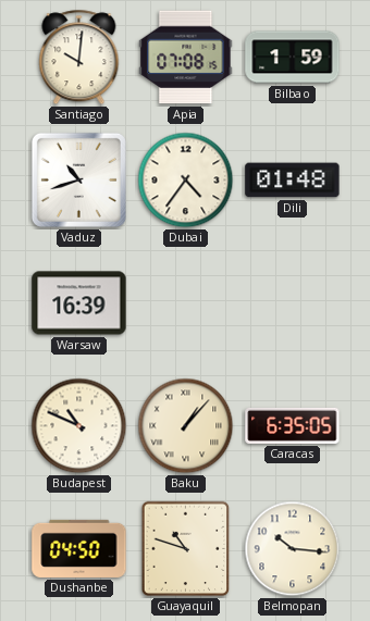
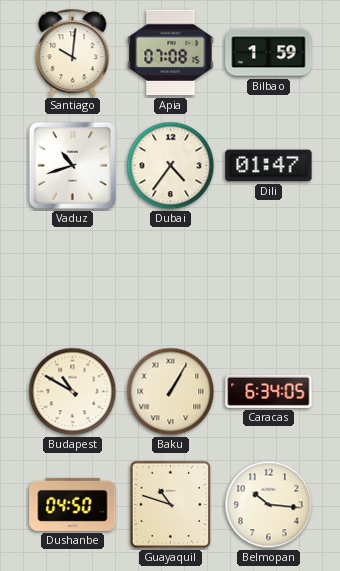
Dili: 01:48 -> 01:47 (269, 166)
Warsaw: 16:39 -> none (79, 303)
Budapest: 10:49 -> 10:50 (73, 392)
Baku: 1:07 -> 1:05 (171, 392)
Caracas: 6:35 -> 6:34 (269, 391)
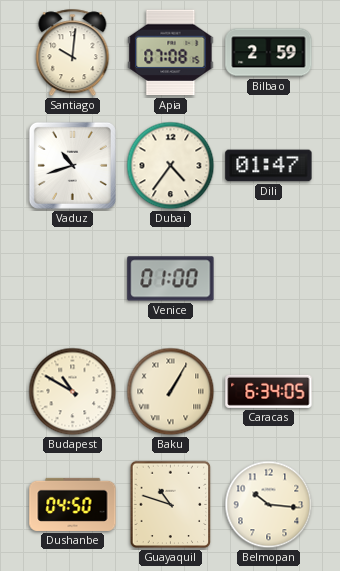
Bilbao: 1:59 -> 2:59 (269, 53)
Venice: none -> 01:00 (171, 279)
